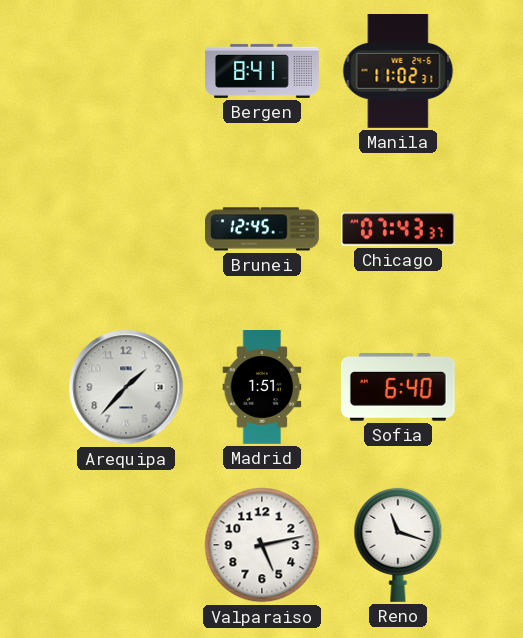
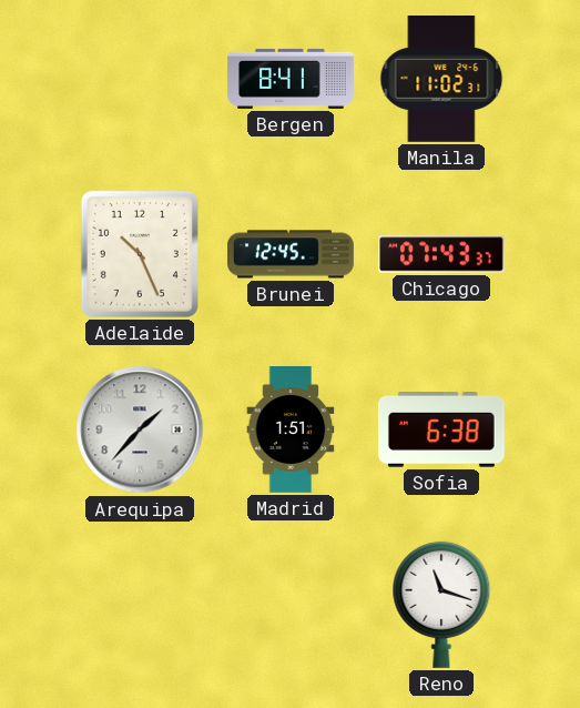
Adelaide: none -> 10:26 (140, 254)
Sofia: 6:40 -> 6:38 (441, 431)
Valparaiso: 5:13 -> none (262, 545)
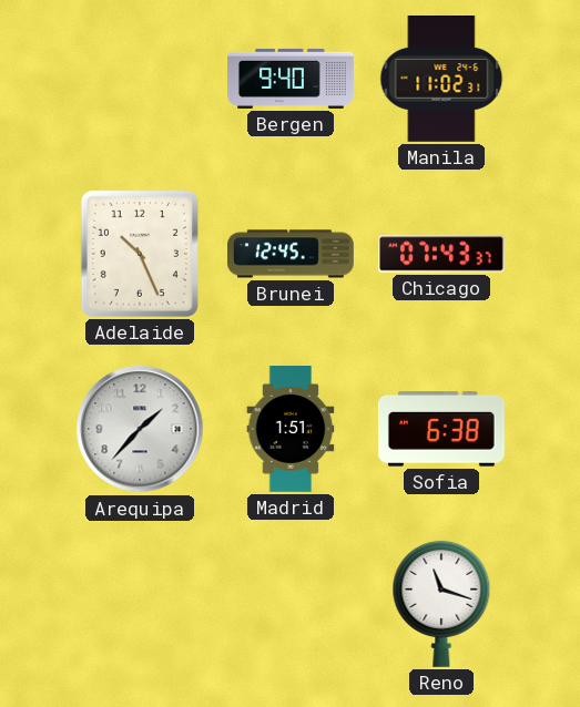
Bergen: 8:41 -> 9:40 (292, 79)
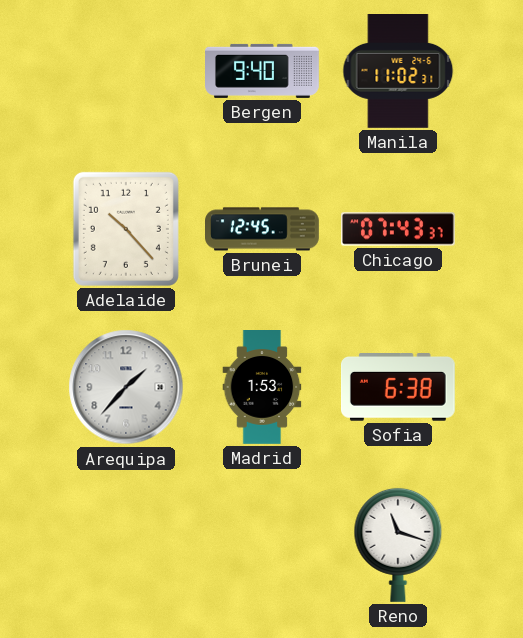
Adelaide: 10:26 -> 10:23 (126, 229)
Madrid: 1:51 -> 1:53 (262, 388)
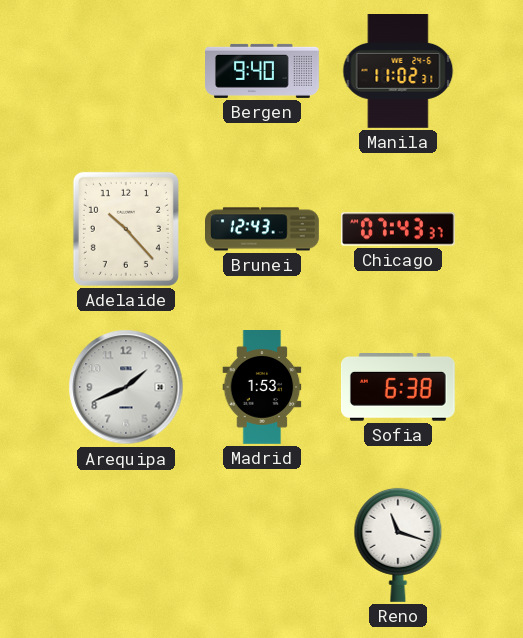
Brunei: 12:45 -> 12:43 (263, 229)
Arequipa: 1:37 -> 1:41 (126, 387)
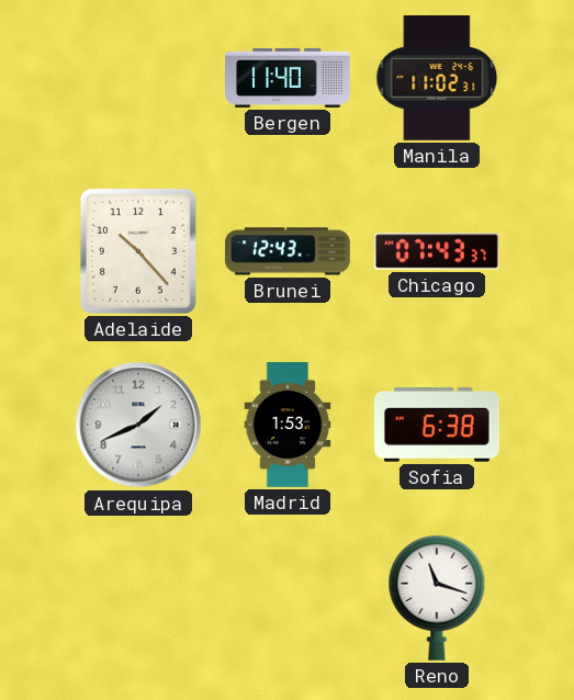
Bergen: 9:40 -> 11:40 (289, 78)
